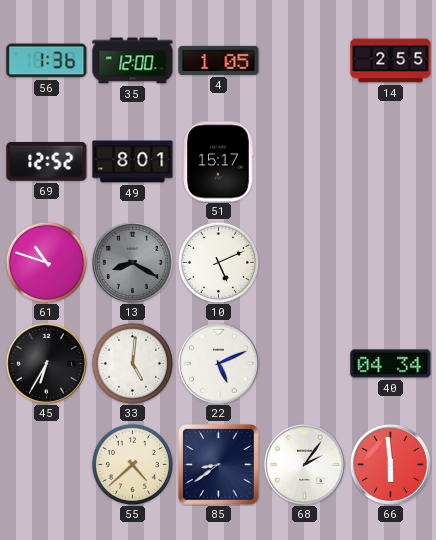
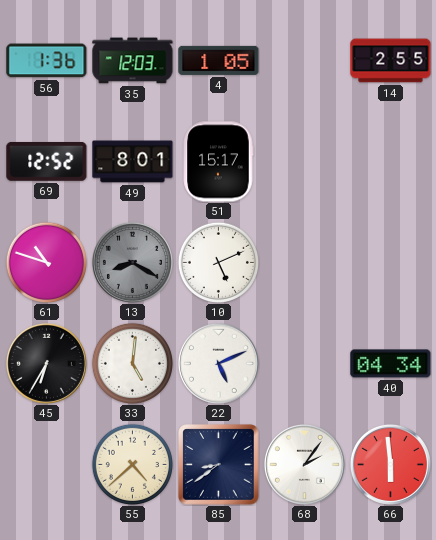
35: 12:00 -> 12:03 (133, 61)
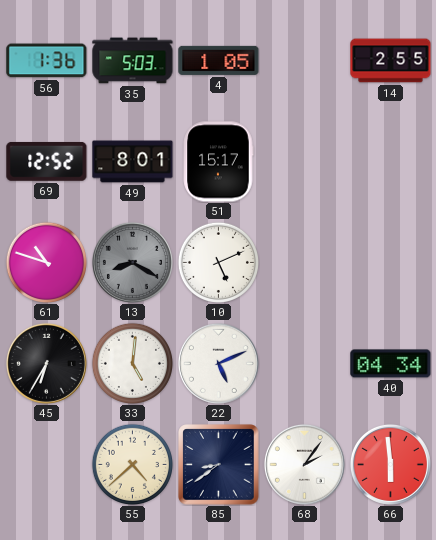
35: 12:03 -> 5:03 (133, 61)
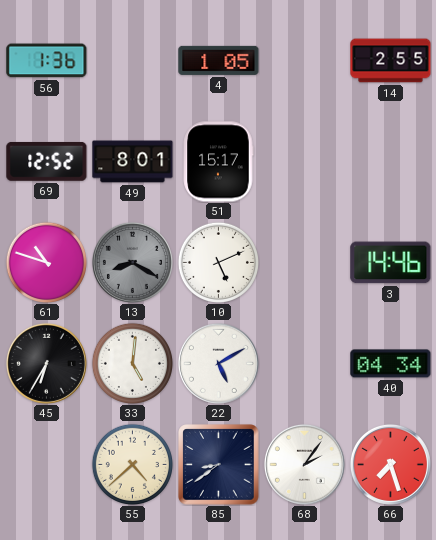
35: 5:03 -> none (133, 61)
3: none -> 14:46 (391, 263)
22: 5:11 -> 5:10 (218, 363)
66: 5:59 -> 7:27 (390, 464)
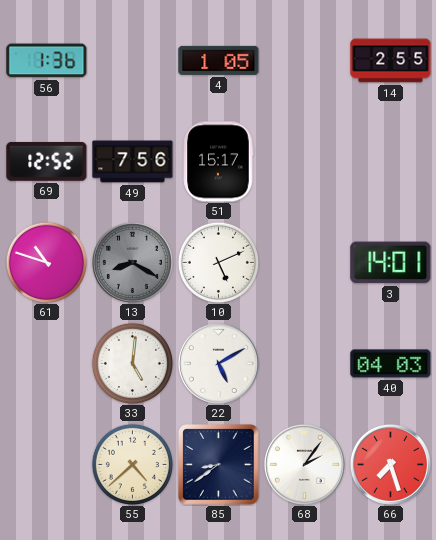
49: 8:01 -> 7:56 (133, 162)
3: 14:46 -> 14:01 (391, 263)
45: 6:35 -> none (46, 363)
40: 04:34 -> 04:03 (391, 364)
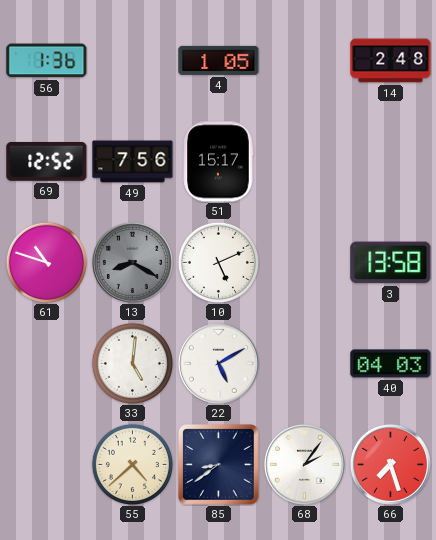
14: 2:55 -> 2:48 (391, 61)
3: 14:01 -> 13:58 (391, 263)
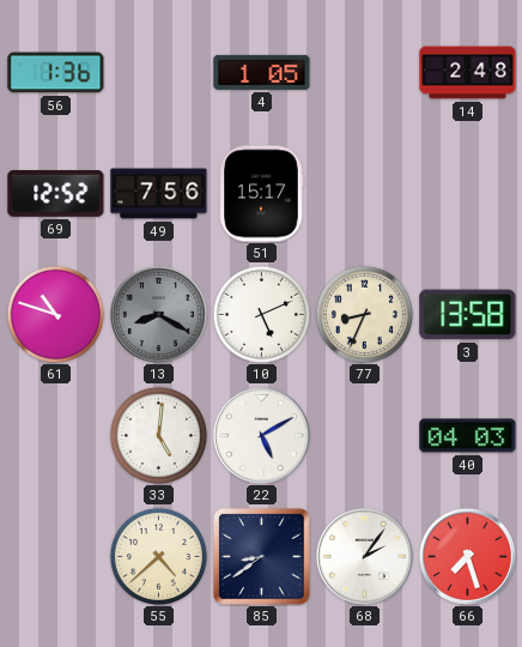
77: none -> 8:34 (364, 314)
